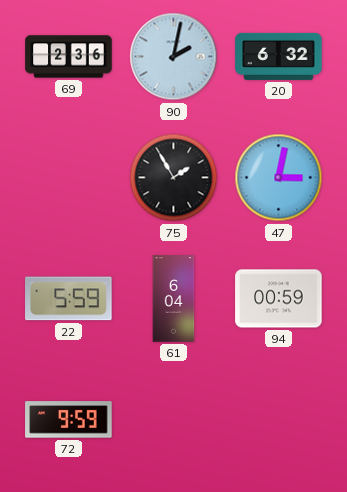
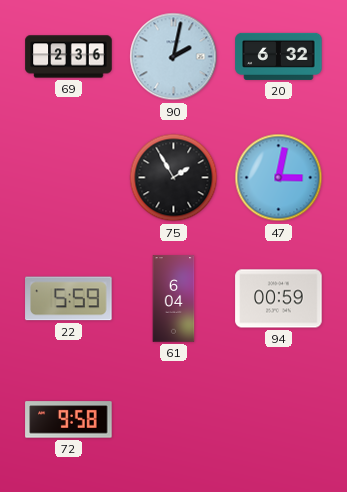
72: 9:59 -> 9:58 (69, 420)
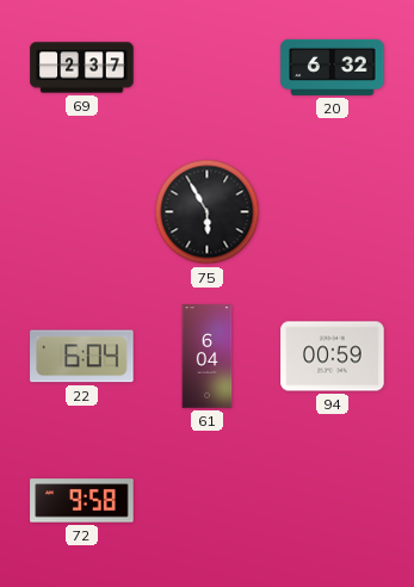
69: 2:36 -> 2:37 (82, 68)
90: 2:02 -> none (174, 57)
75: 1:55 -> 5:55 (208, 212)
47: 3:02 -> none (279, 178)
22: 5:59 -> 6:04 (82, 357)
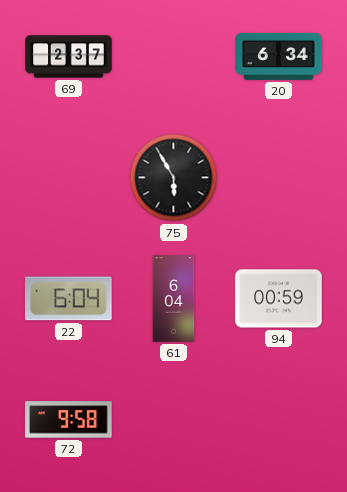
20: 6:32 -> 6:34 (279, 56)
